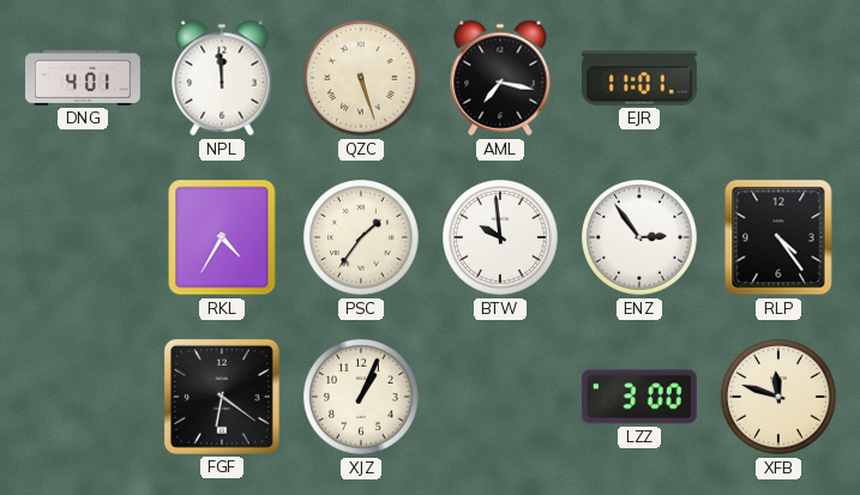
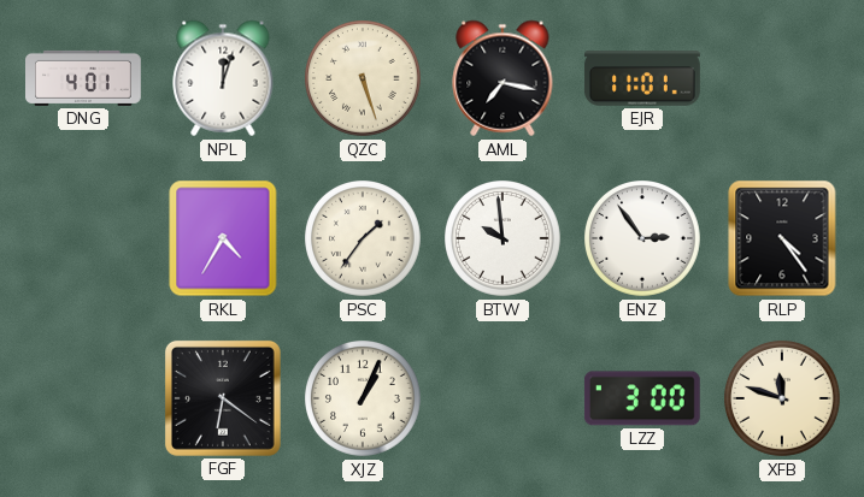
NPL: 11:59 -> 12:03 (223, 78)
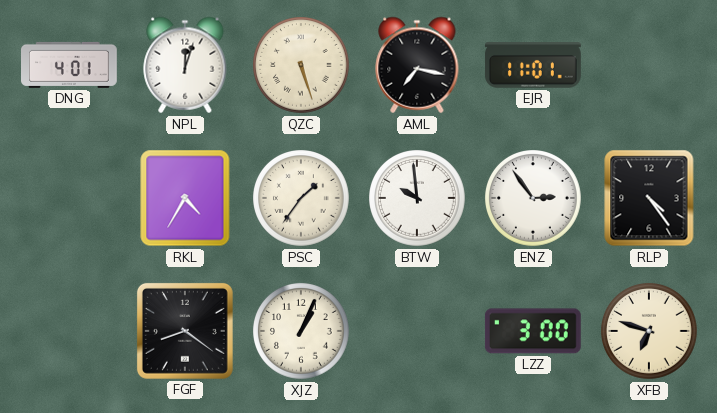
FGF: 6:21 -> 8:21 (185, 331)
XFB: 11:48 -> 6:48 (650, 332)
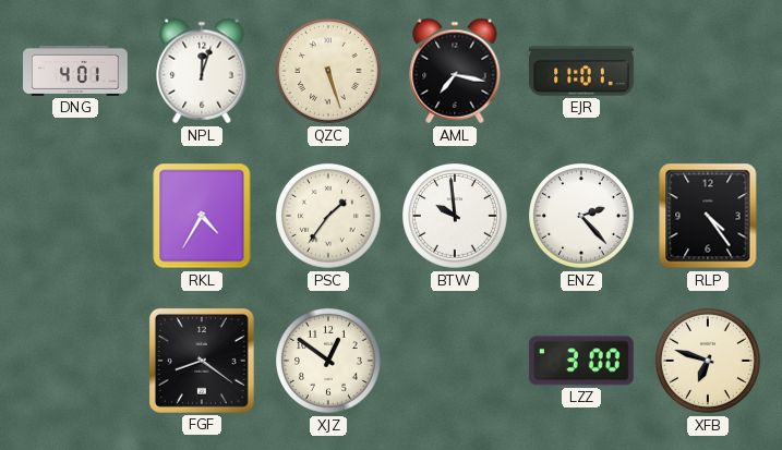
ENZ: 2:54 -> 2:23 (582, 217)
XJZ: 1:04 -> 12:51 (329, 362)
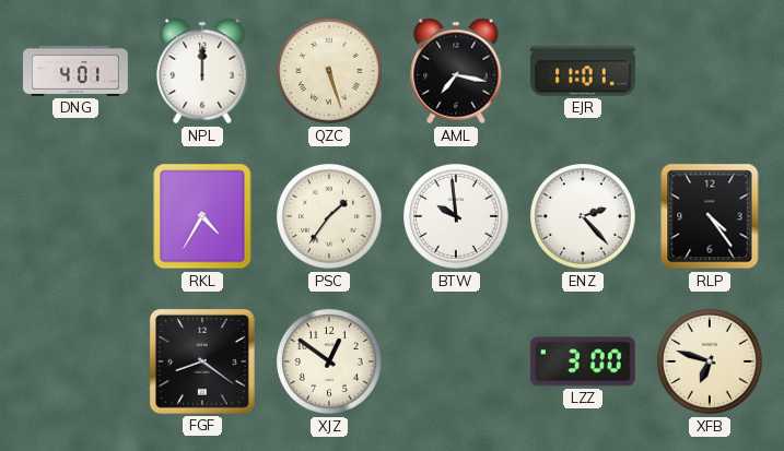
NPL: 12:03 -> 12:00 (202, 71)
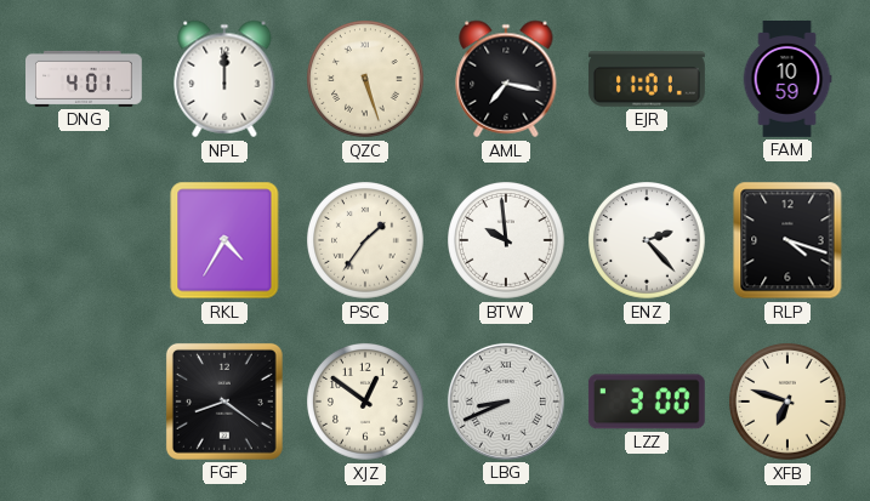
FAM: none -> 10:59 (787, 80)
RLP: 4:24 -> 4:18 (787, 240)
LBG: none -> 8:41 (506, 402)
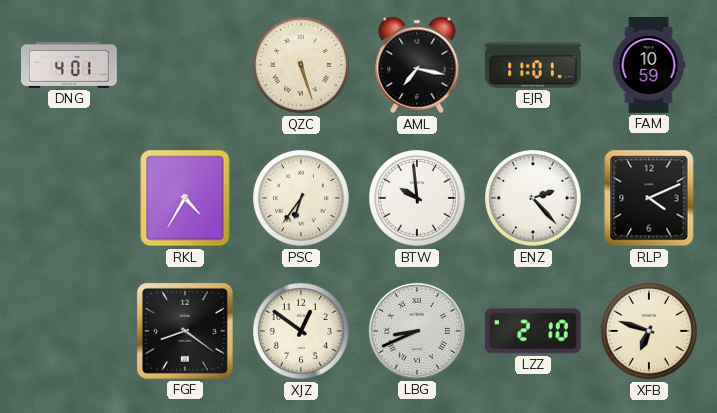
NPL: 12:00 -> none (224, 79)
PSC: 1:36 -> 6:36 (302, 199)
RLP: 4:18 -> 4:11 (649, 198)
LZZ: 3:00 -> 2:10 (533, 331)
